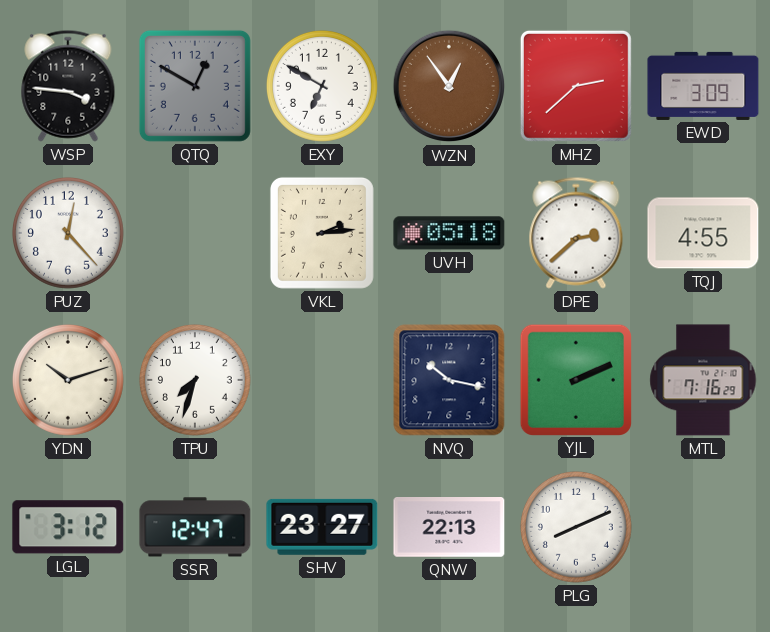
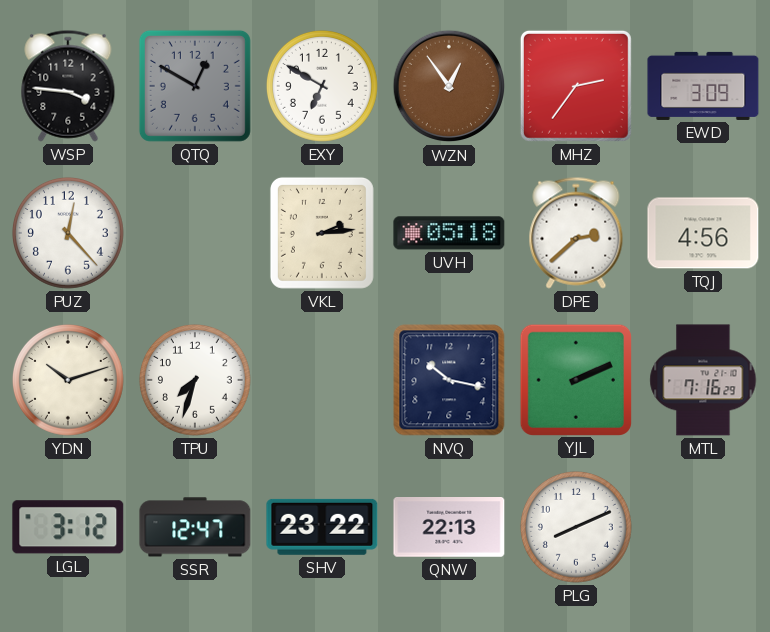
MHZ: 2:38 -> 2:36 (576, 86)
TQJ: 4:55 -> 4:56 (703, 233)
SHV: 23:27 -> 23:22 (322, 527)
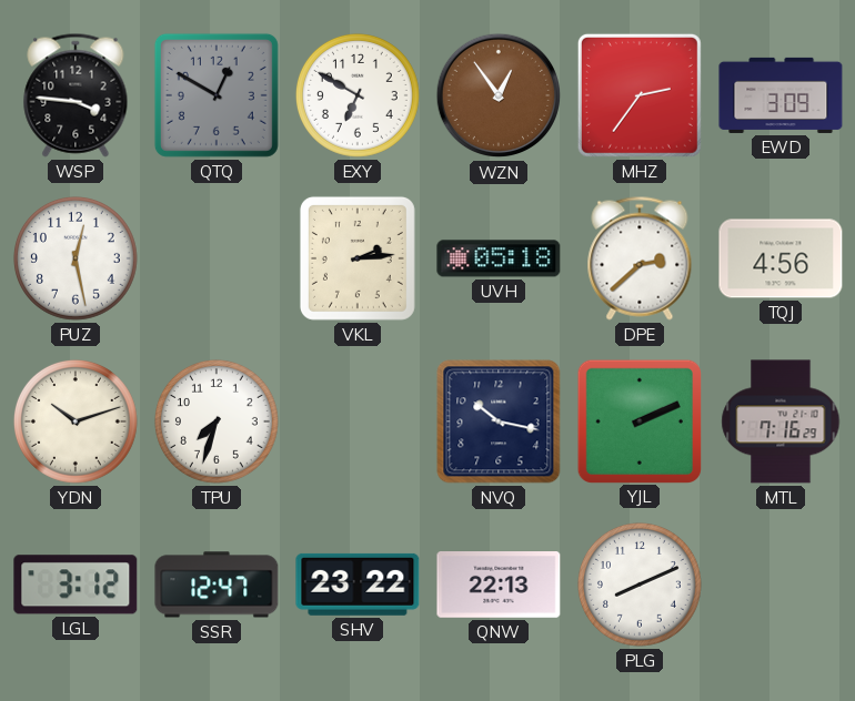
PUZ: 12:23 -> 12:28 (76, 258)
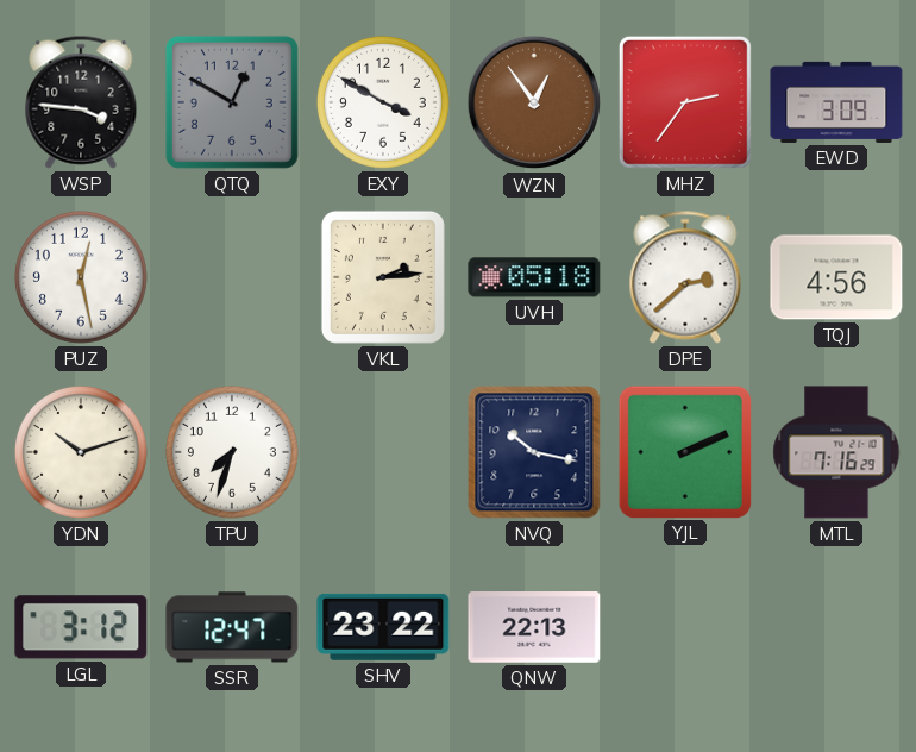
EXY: 6:50 -> 3:50 (383, 102)
PLG: 8:11 -> none (640, 585)
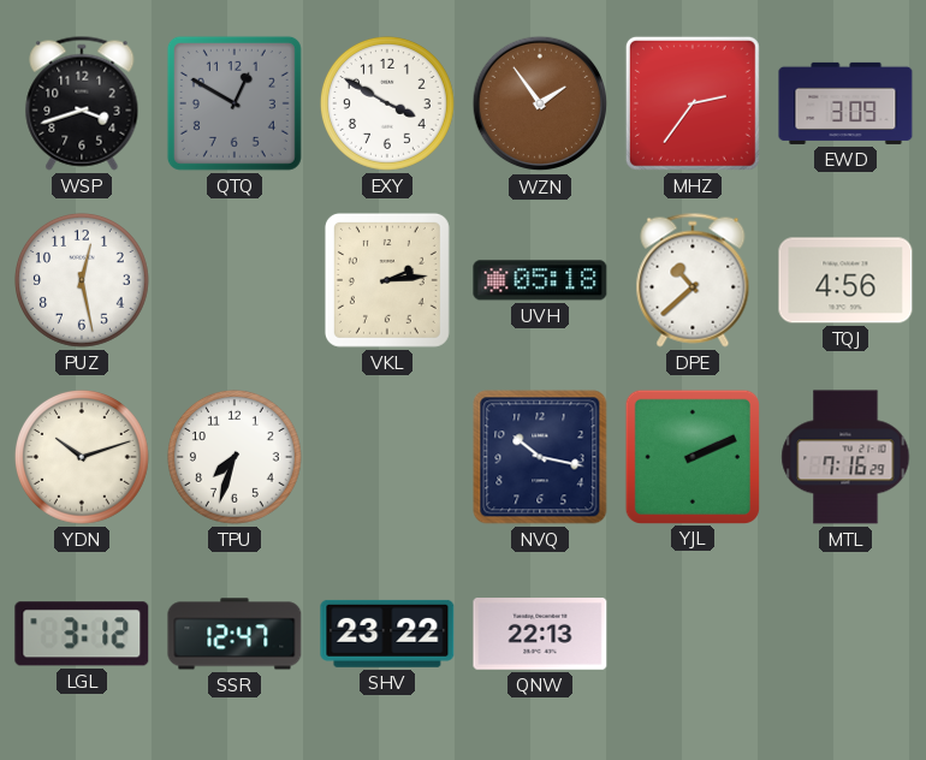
WSP: 3:46 -> 3:42 (82, 103)
WZN: 12:54 -> 1:54 (540, 103)
DPE: 2:38 -> 10:38 (693, 280)
